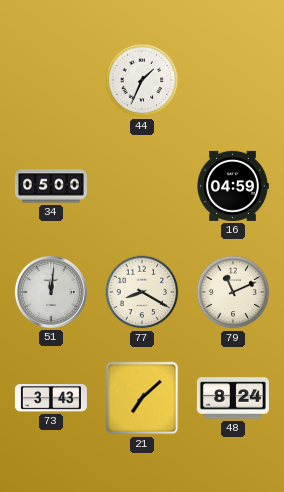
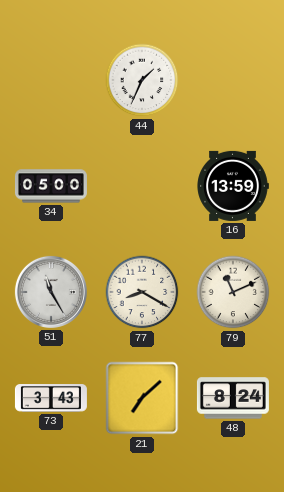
16: 04:59 -> 13:59 (233, 186)
51: 12:01 -> 11:25 (51, 292)
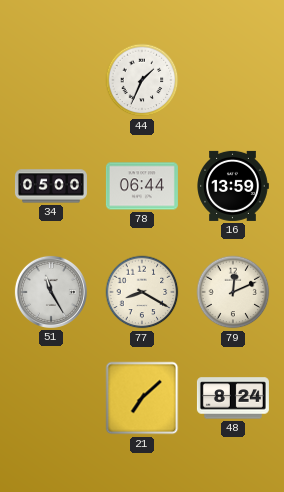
78: none -> 06:44 (142, 186)
79: 11:11 -> 12:11 (233, 292)
73: 3:43 -> none (51, 398)
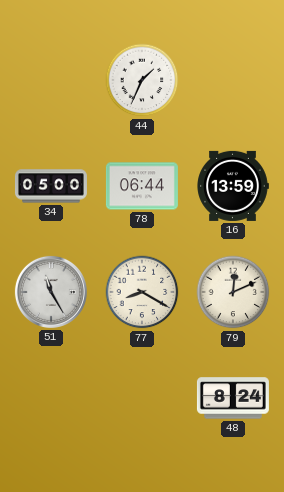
21: 7:08 -> none (142, 398)
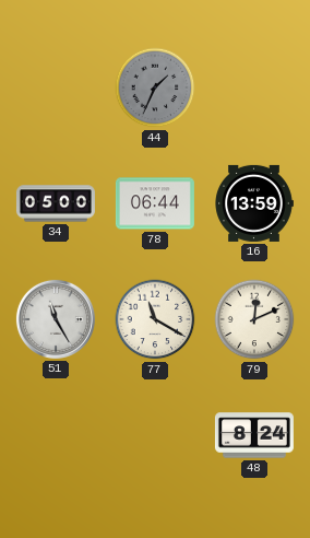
44 dial: white -> grey (155, 87)
77: 8:20 -> 11:20 (155, 319)
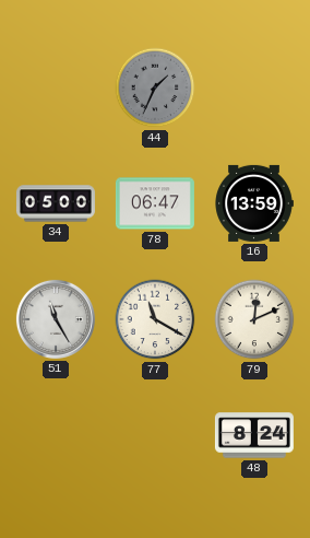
78: 06:44 -> 06:47 (155, 203)
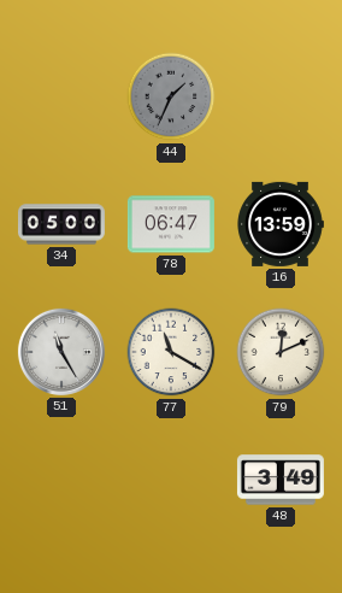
48: 8:24 -> 3:49 (281, 480)
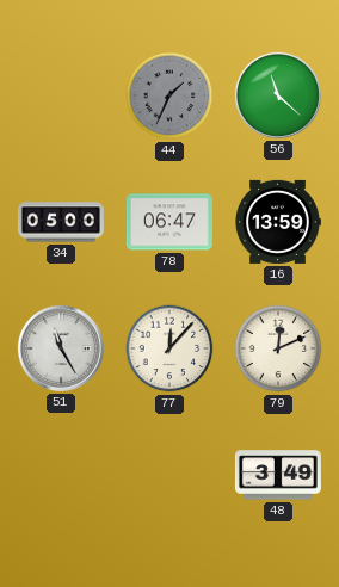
56: none -> 11:22 (278, 95)
77: 11:20 -> 12:07 (169, 348)
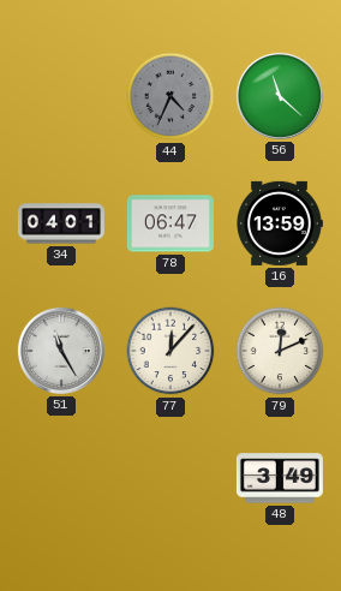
44: 1:34 -> 4:34 (170, 96)
34: 05:00 -> 04:01 (61, 223)
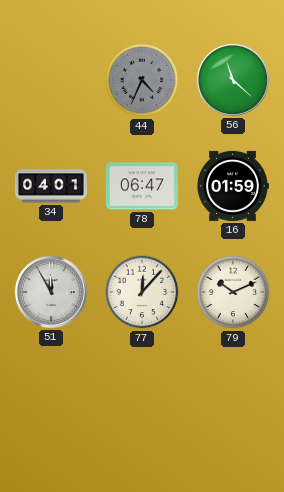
16: 13:59 -> 01:59 (233, 186)
51: 11:25 -> 11:55 (51, 292)
79: 12:11 -> 10:11 (233, 292)
48: 3:49 -> none (280, 478)
